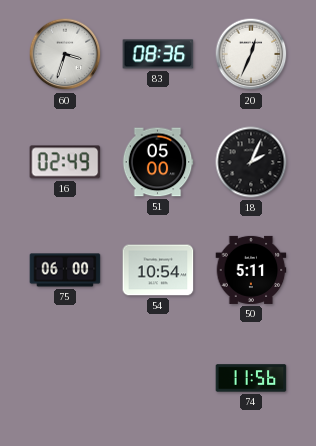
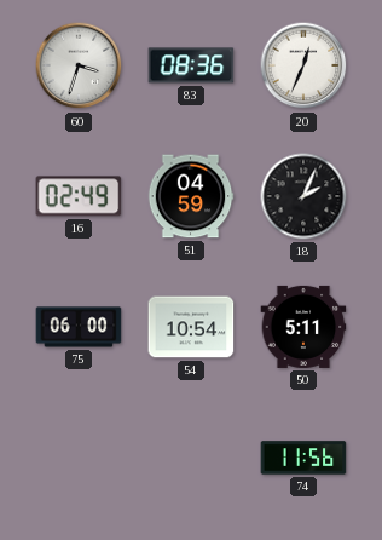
51: 05:00 -> 04:59 (191, 196)
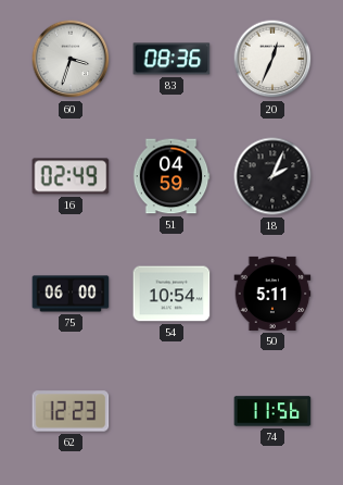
62: none -> 12:23 (71, 411)
